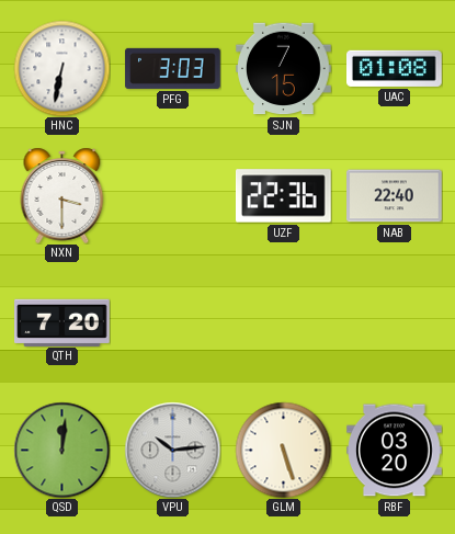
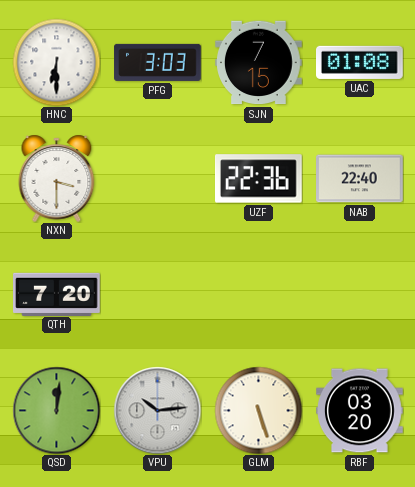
HNC: 6:32 -> 6:30 (56, 62)
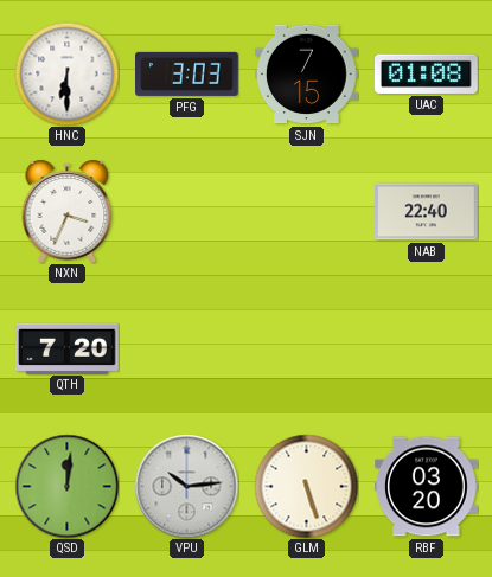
NXN: 3:30 -> 3:34 (68, 211)
UZF: 22:36 -> none (259, 179)
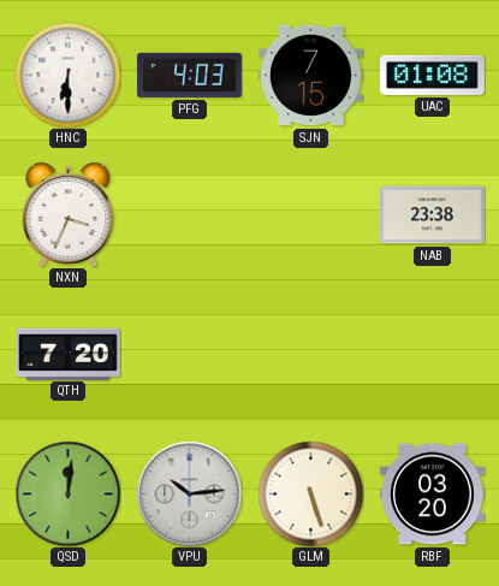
PFG: 3:03 -> 4:03 (190, 75)
NAB: 22:40 -> 23:38 (433, 215)
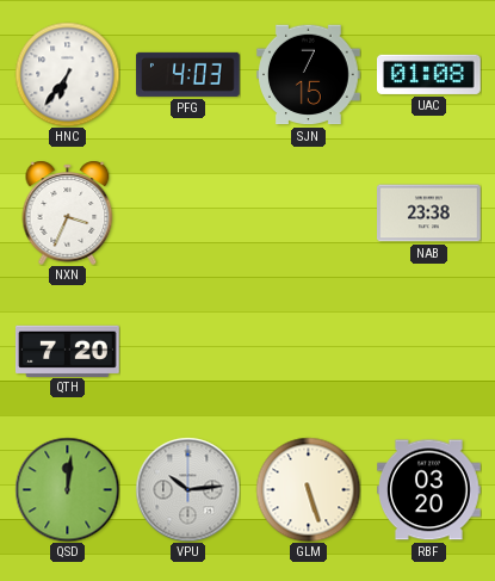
HNC: 6:30 -> 6:36 (67, 74)
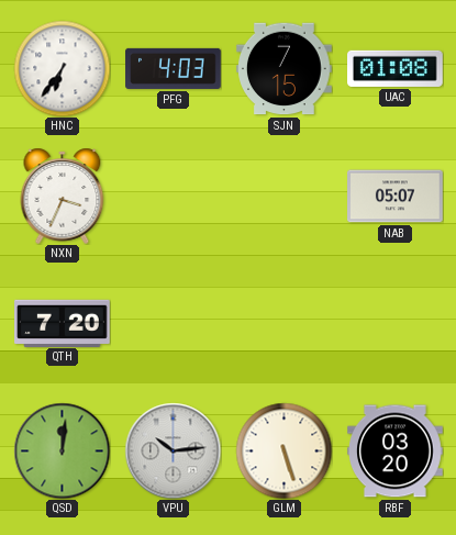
NAB: 23:38 -> 05:07 (396, 197)
